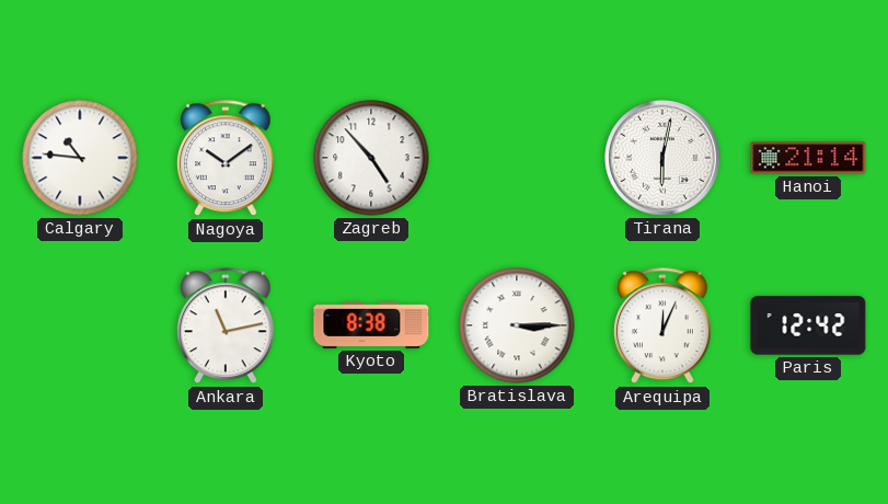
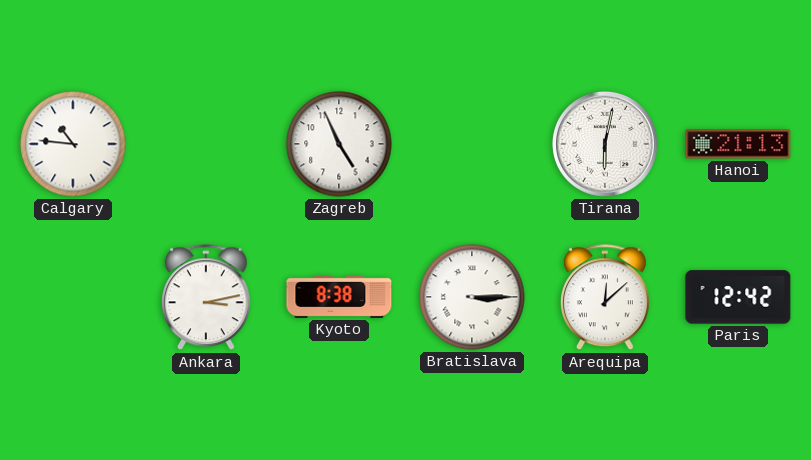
Nagoya: 10:09 -> none (226, 159)
Zagreb: 4:53 -> 4:56 (339, 144)
Hanoi: 21:14 -> 21:13 (738, 144)
Ankara: 11:13 -> 3:13 (206, 298)
Arequipa: 12:04 -> 12:08 (605, 298)
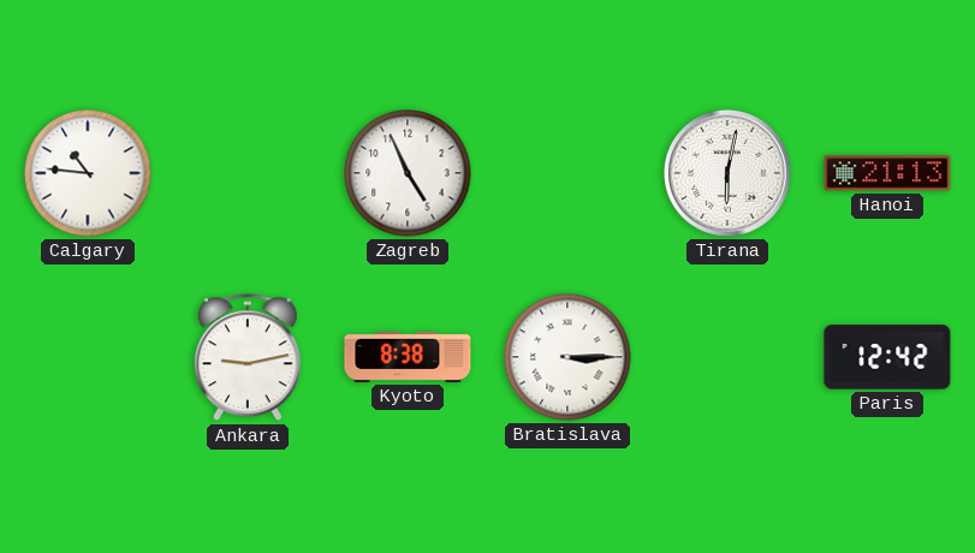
Ankara: 3:13 -> 9:13 (248, 358)
Arequipa: 12:08 -> none (605, 298)
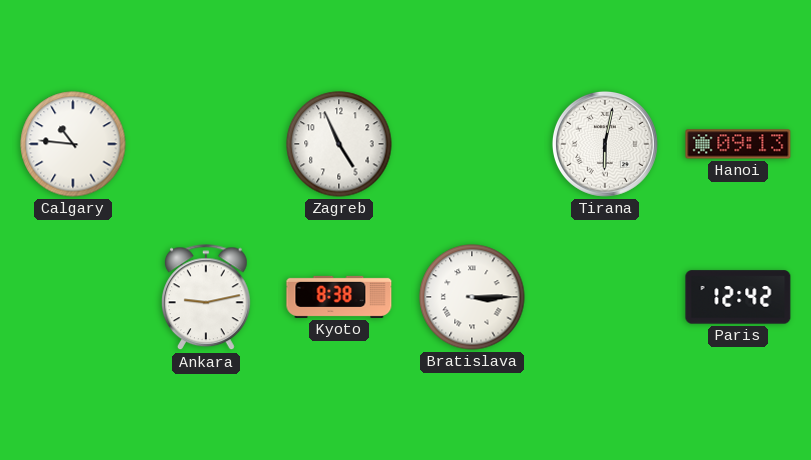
Hanoi: 21:13 -> 09:13 (738, 144)
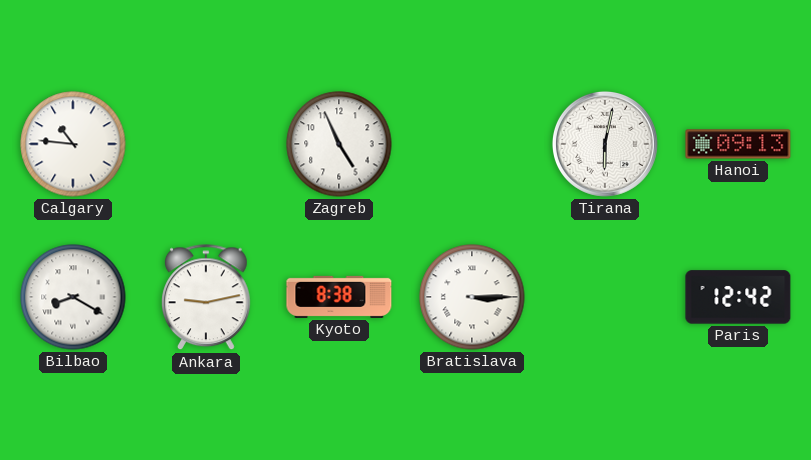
Bilbao: none -> 8:20 (73, 297)
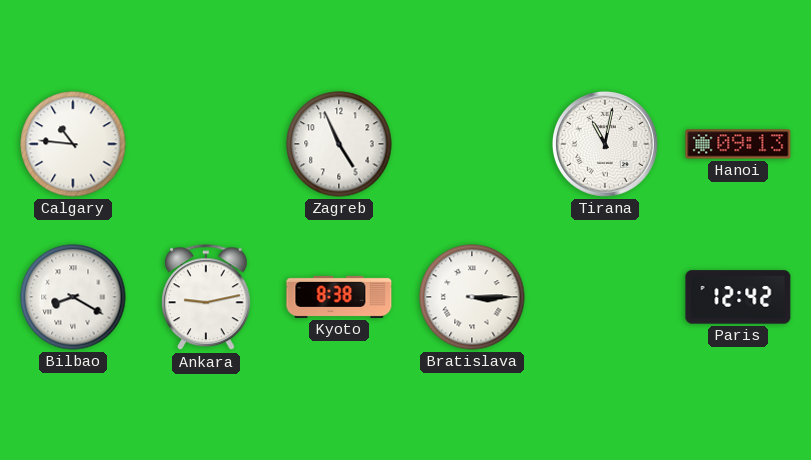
Tirana: 6:02 -> 11:02 (605, 144)
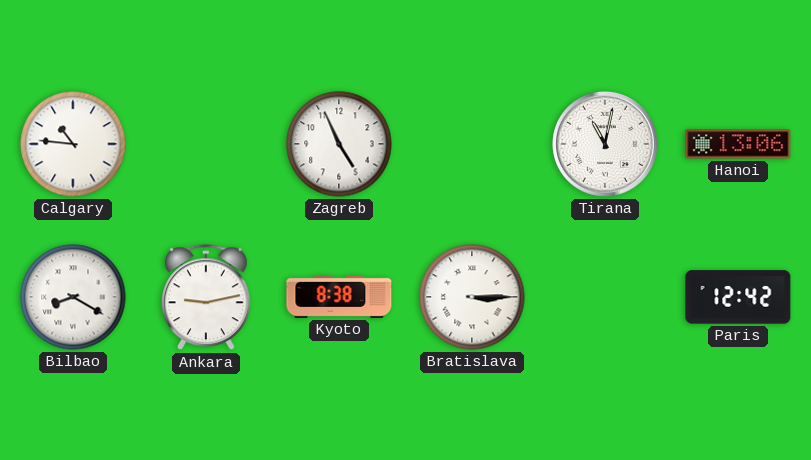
Hanoi: 09:13 -> 13:06 (738, 144)
